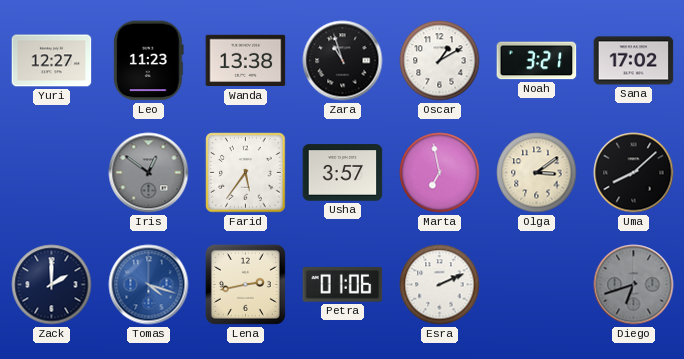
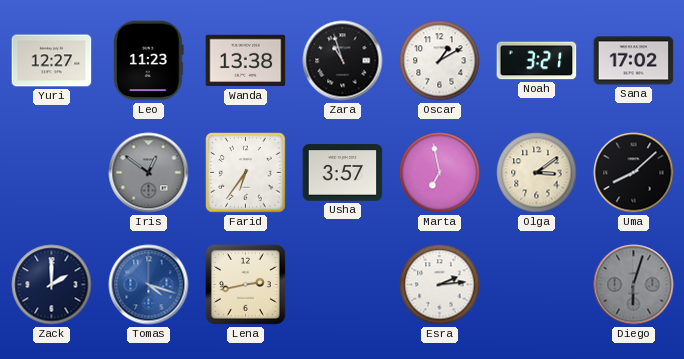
Farid: 5:36 -> 6:36 (246, 173)
Petra: 01:06 -> none (343, 285)
Esra: 2:11 -> 2:14 (440, 285)
Diego: 6:42 -> 6:03 (634, 285)
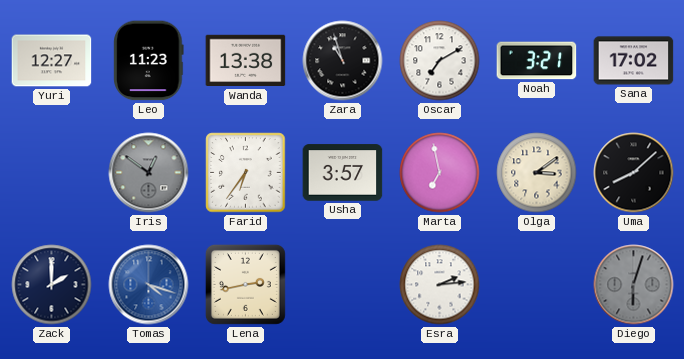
Oscar: 1:10 -> 7:10 (440, 61)
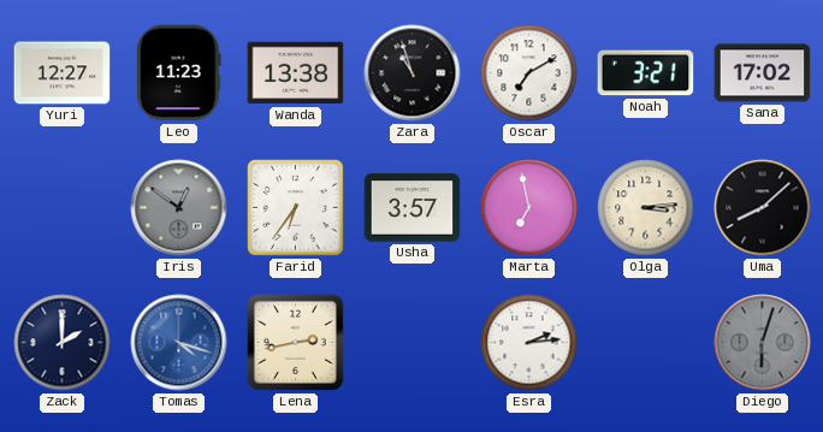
Olga: 3:09 -> 3:14 (646, 208)
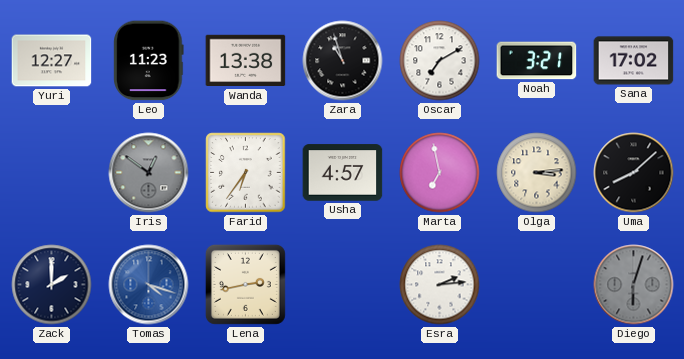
Usha: 3:57 -> 4:57 (343, 173)
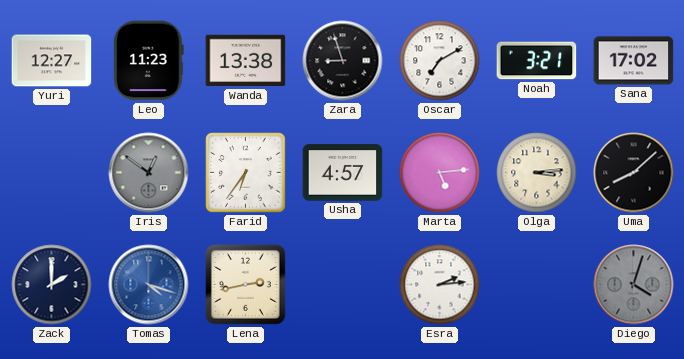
Zara: 10:57 -> 8:57 (343, 61)
Marta: 6:58 -> 5:14 (440, 173)
Diego: 6:03 -> 4:03 (634, 285)
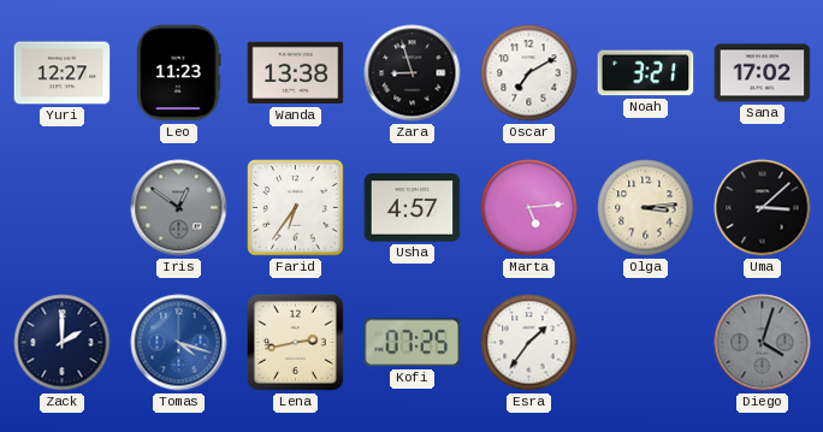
Uma: 8:08 -> 3:08 (763, 208)
Kofi: none -> 07:25 (413, 343)
Esra: 2:14 -> 1:36 (529, 343)
